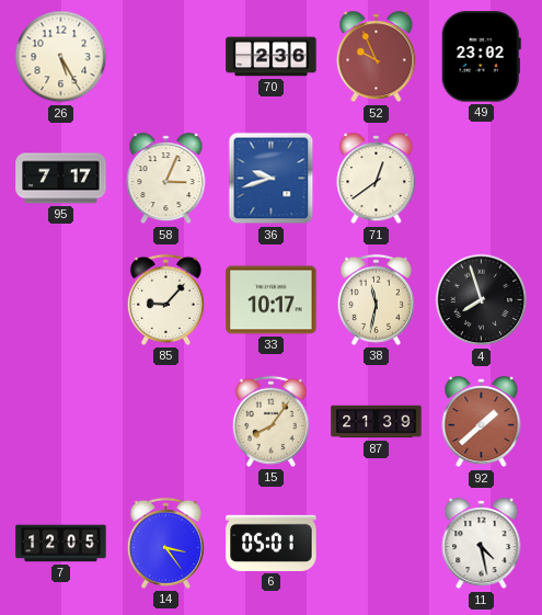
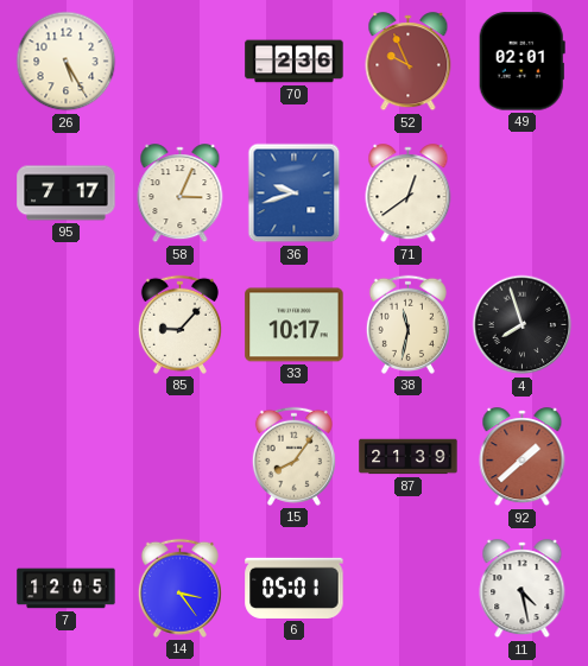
49: 23:02 -> 02:01 (521, 62)
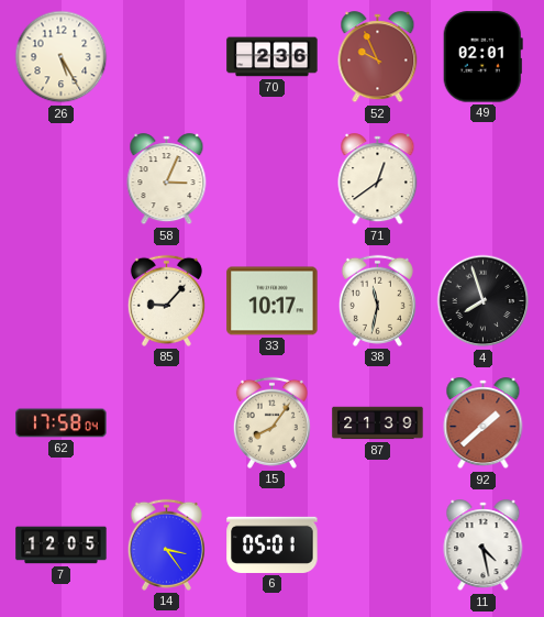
95: 7:17 -> none (67, 194)
36: 9:42 -> none (295, 194)
62: none -> 17:58 (62, 423)
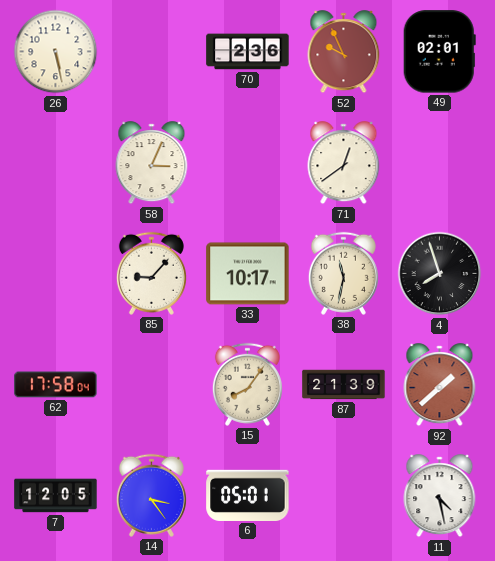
26: 5:25 -> 5:28 (56, 52)
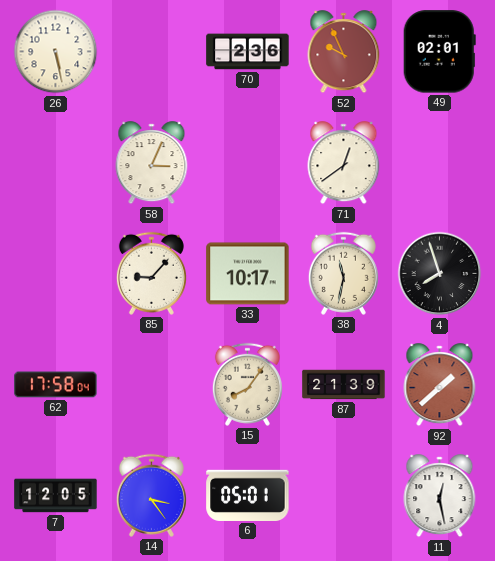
11: 4:28 -> 12:28 (440, 496)
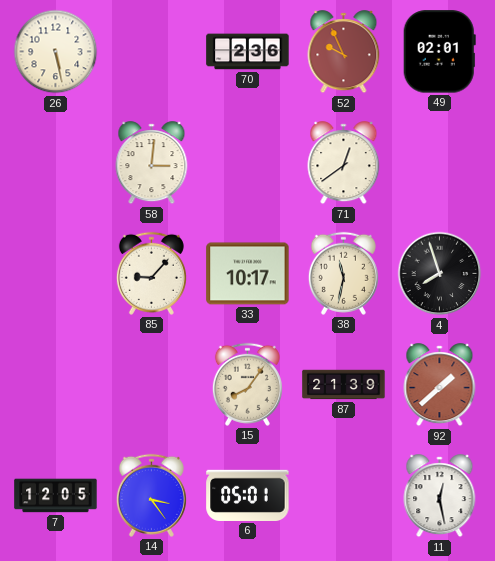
58: 3:04 -> 3:01 (152, 163)
62: 17:58 -> none (56, 385)
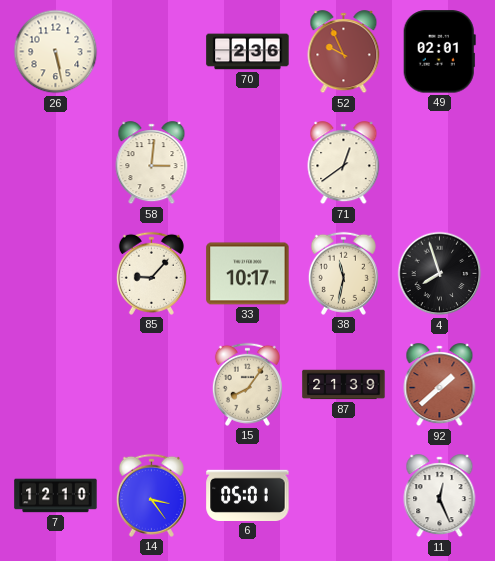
7: 12:05 -> 12:10 (56, 496)
11: 12:28 -> 12:26 (440, 496)
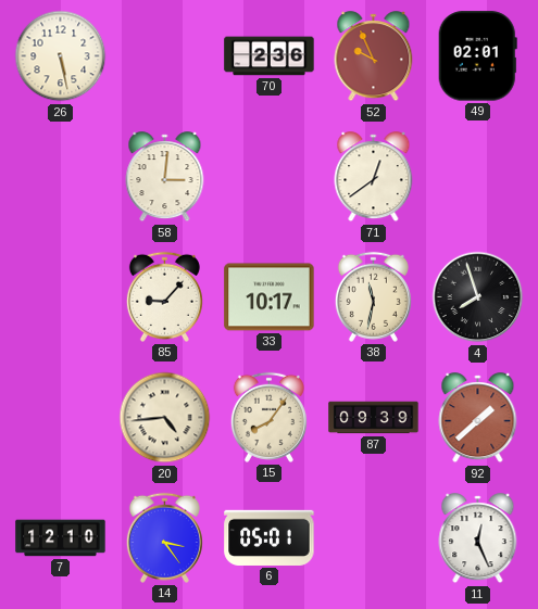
20: none -> 4:44 (165, 418)
87: 21:39 -> 09:39 (374, 418)
